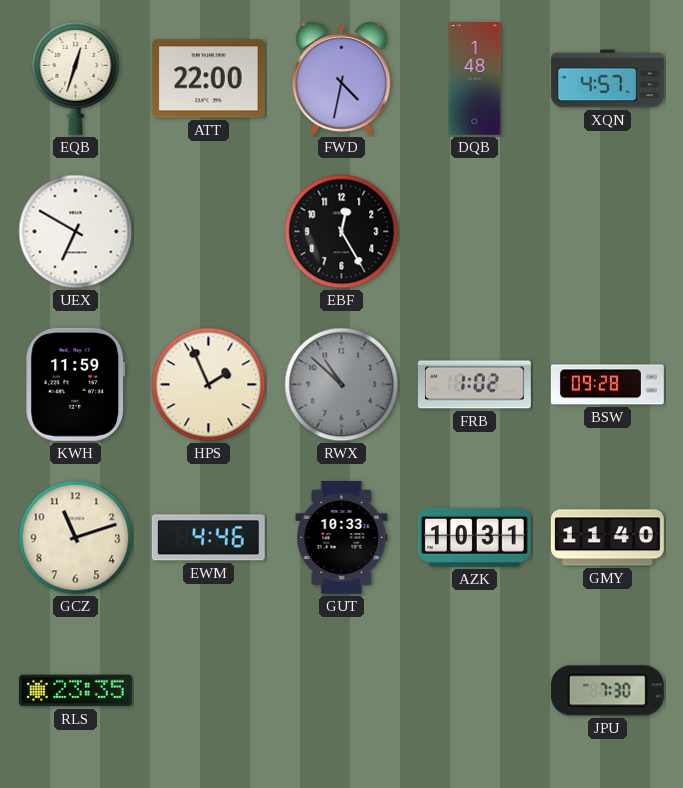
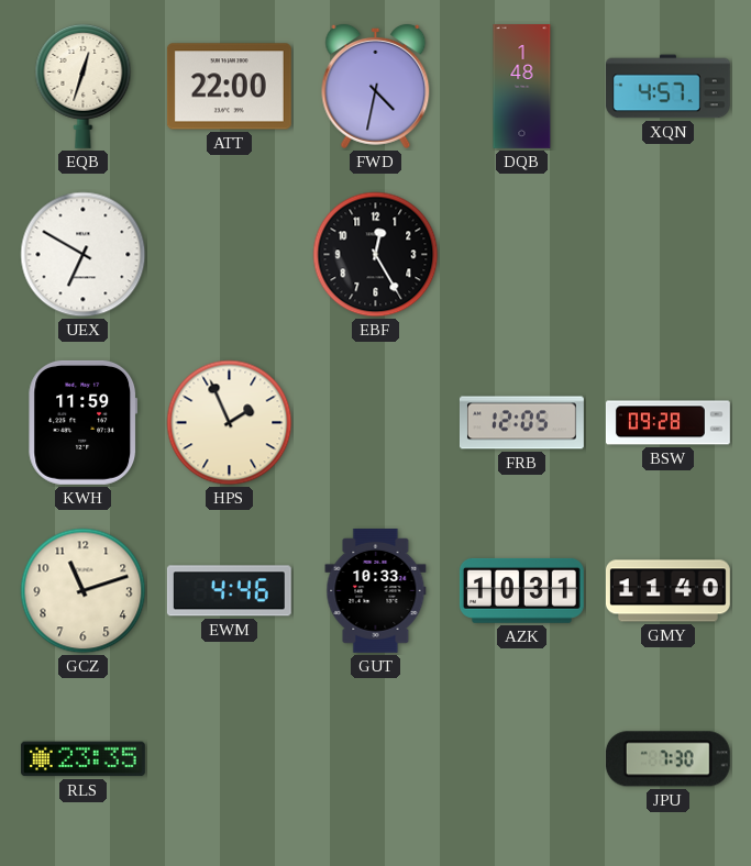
RWX: 10:52 -> none (342, 385)
FRB: 1:02 -> 12:05 (521, 423)
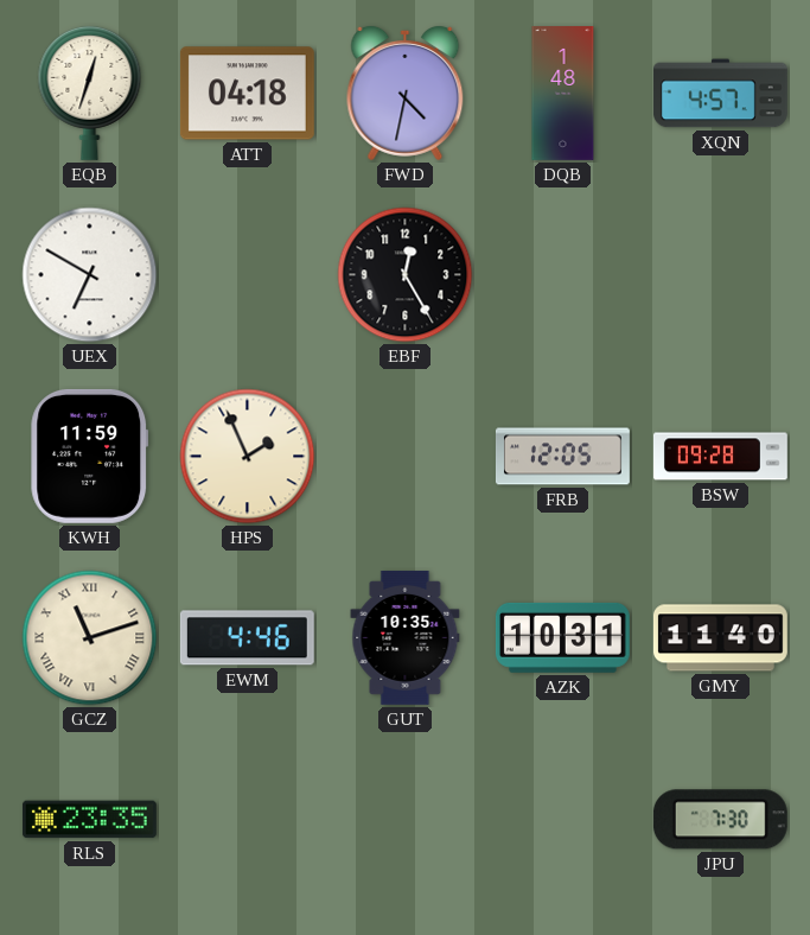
ATT: 22:00 -> 04:18 (247, 94)
GCZ numerals: Arabic -> Roman (90, 638)
GUT: 10:33 -> 10:35 (406, 637)
